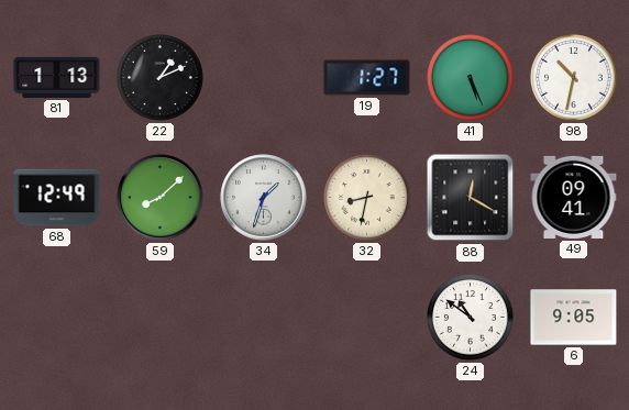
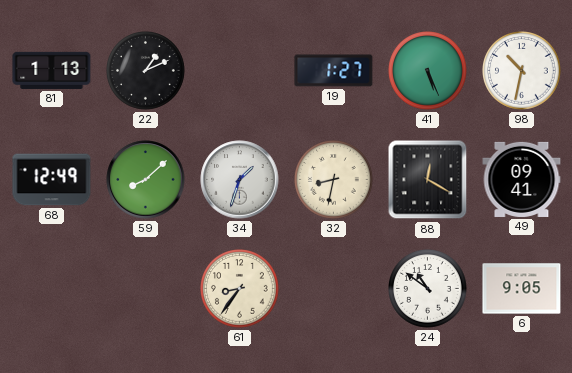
61: none -> 8:36 (240, 289)
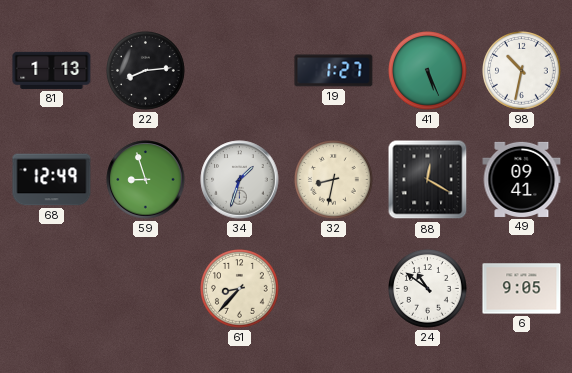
22: 1:11 -> 8:14 (146, 71)
59: 8:08 -> 8:57 (146, 180)
61: 8:36 -> 8:37 (240, 289)
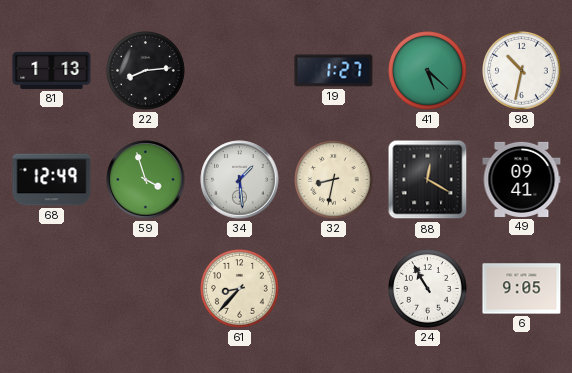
41: 5:26 -> 5:22 (428, 71)
59: 8:57 -> 3:57 (146, 180)
34: 1:33 -> 1:29 (240, 180)
24: 10:51 -> 10:55 (428, 289)
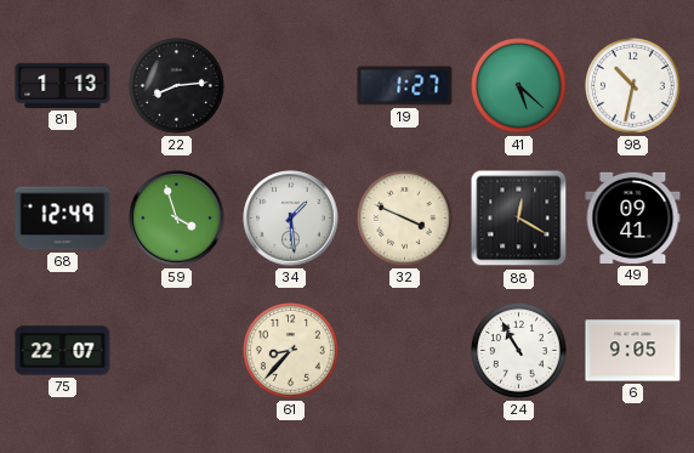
32: 8:32 -> 3:49 (405, 219)
75: none -> 22:07 (63, 351)
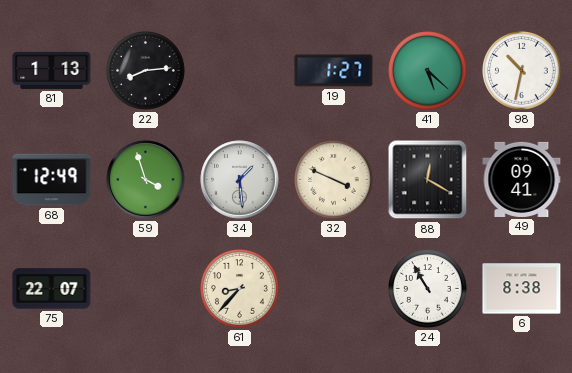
6: 9:05 -> 8:38 (522, 289)
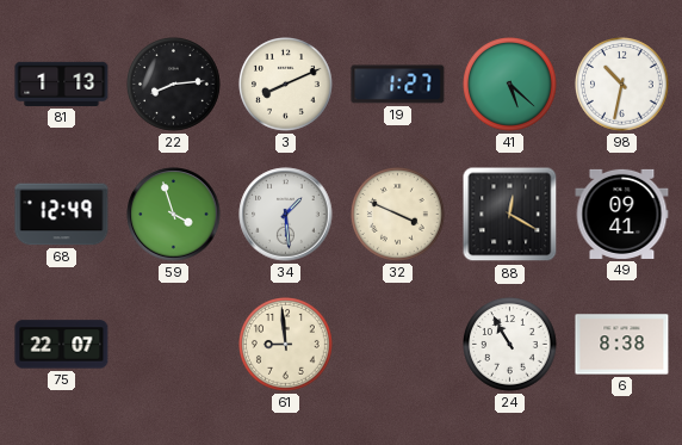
3: none -> 8:11 (286, 85)
61: 8:37 -> 8:59 (286, 345)
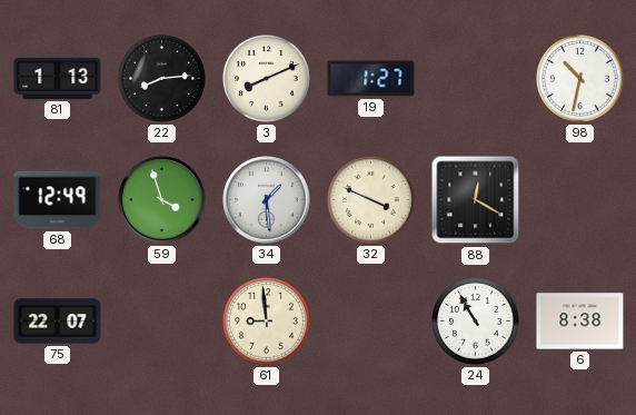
41: 5:22 -> none (510, 85)
49: 09:41 -> none (622, 214)
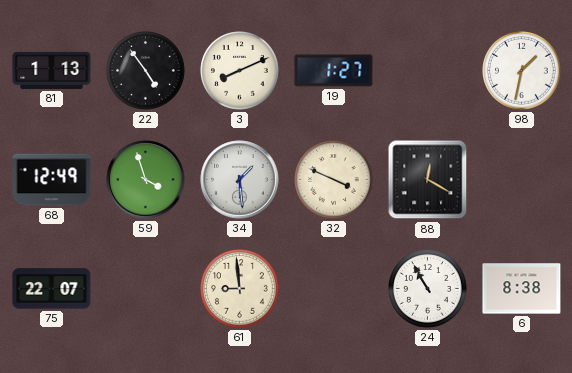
22: 8:14 -> 4:54 (146, 71)
98: 10:32 -> 1:32 (522, 71)
